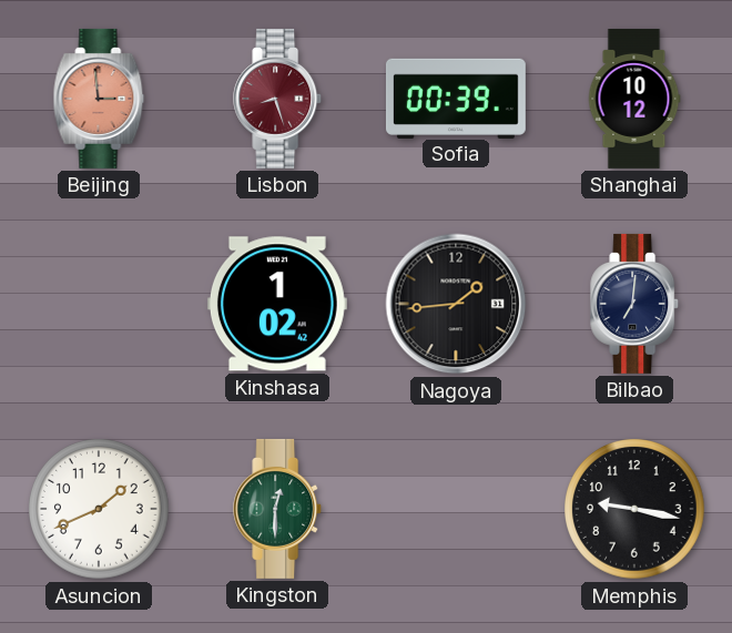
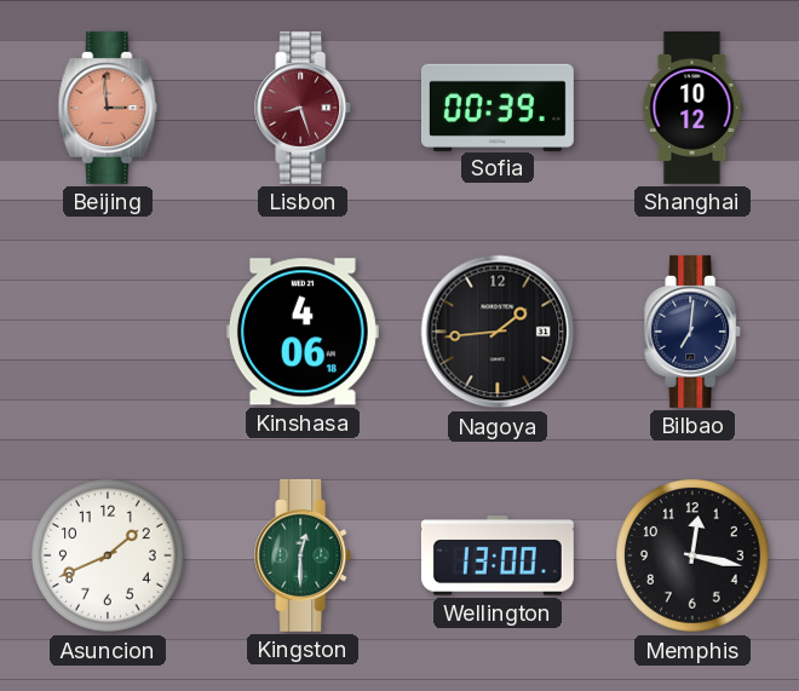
Kinshasa: 1:02 -> 4:06 (303, 332)
Wellington: none -> 13:00 (498, 555)
Memphis: 9:17 -> 12:17 (692, 555)
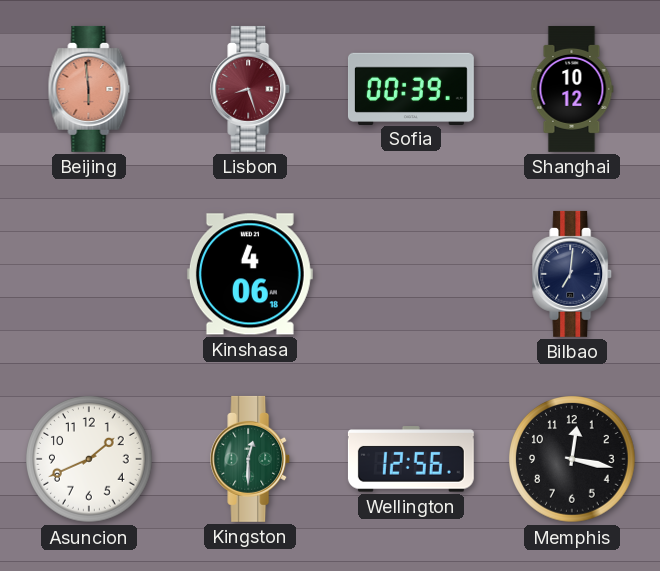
Beijing: 2:59 -> 5:59 (89, 89)
Nagoya: 1:44 -> none (498, 332)
Wellington: 13:00 -> 12:56 (411, 459)
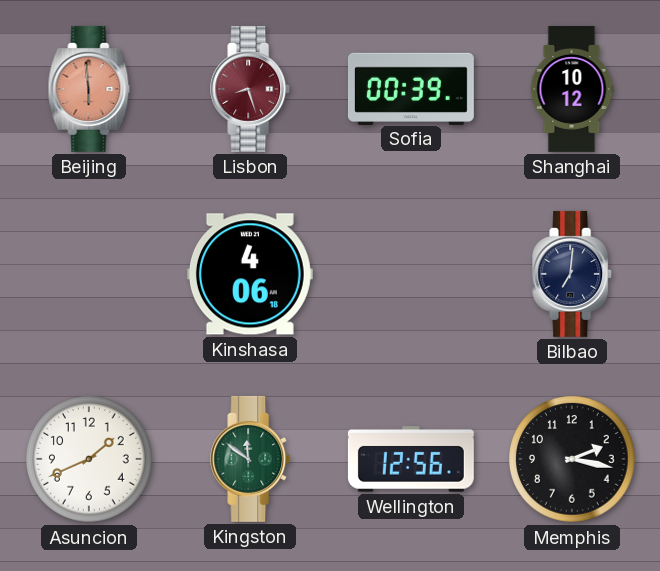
Kingston: 12:30 -> 11:51 (251, 459)
Memphis: 12:17 -> 2:17 (572, 459)
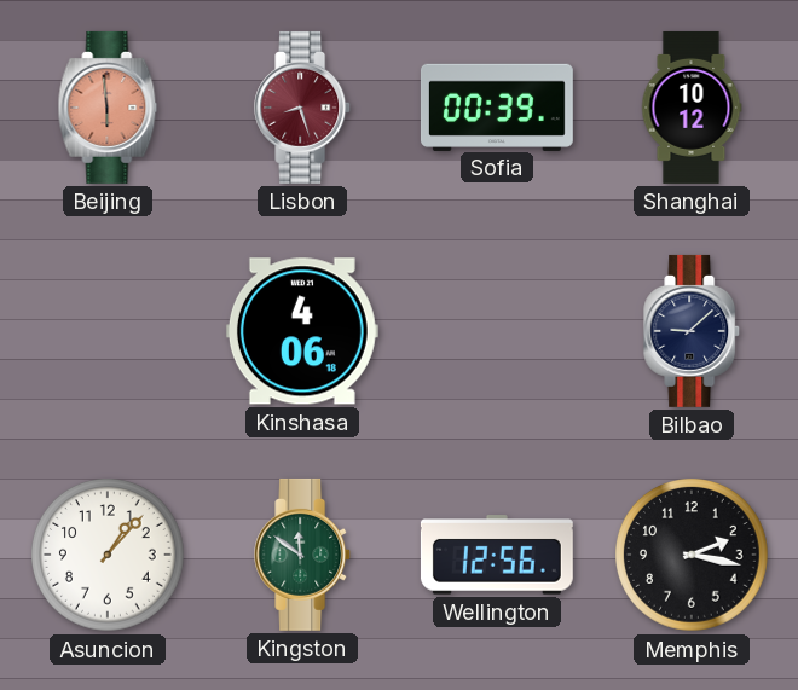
Bilbao: 7:01 -> 9:08 (693, 331)
Asuncion: 1:41 -> 1:07 (108, 555)
